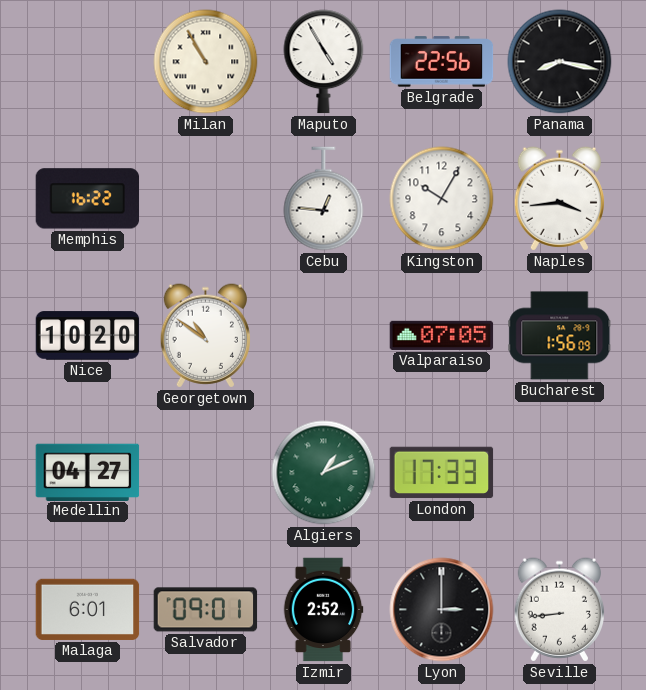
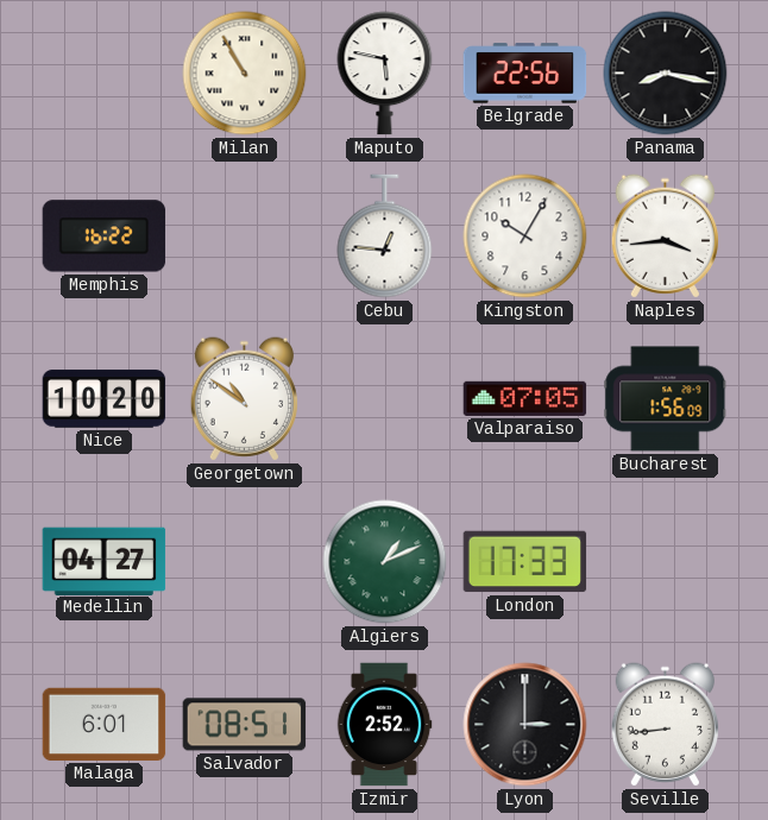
Maputo: 4:55 -> 5:47 (385, 74)
Salvador: 09:01 -> 08:51 (245, 725)
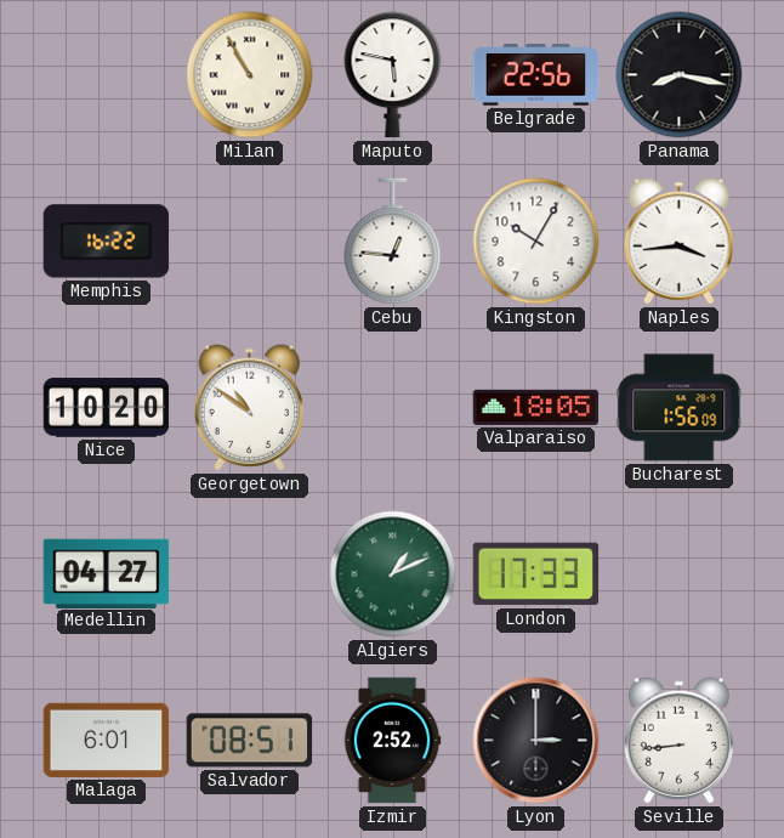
Valparaiso: 07:05 -> 18:05 (536, 407)
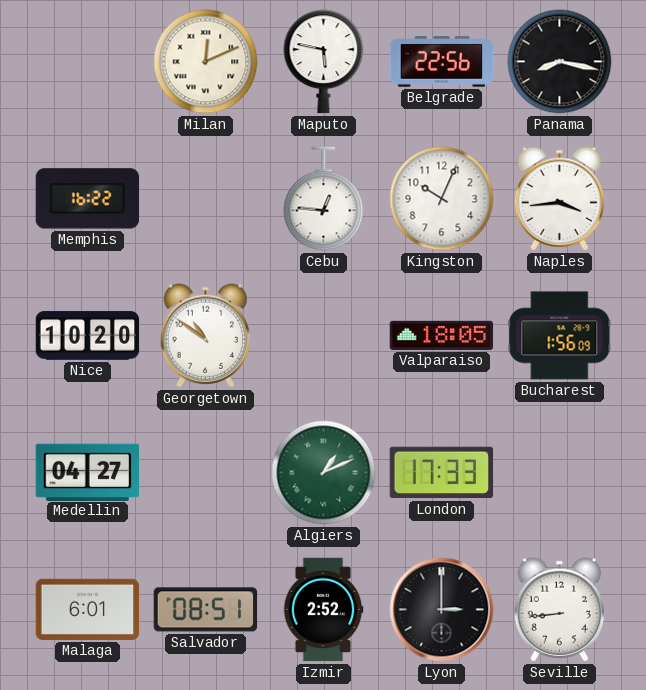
Milan: 10:55 -> 12:11 (206, 62)
Kingston: 10:05 -> 10:04 (442, 199)
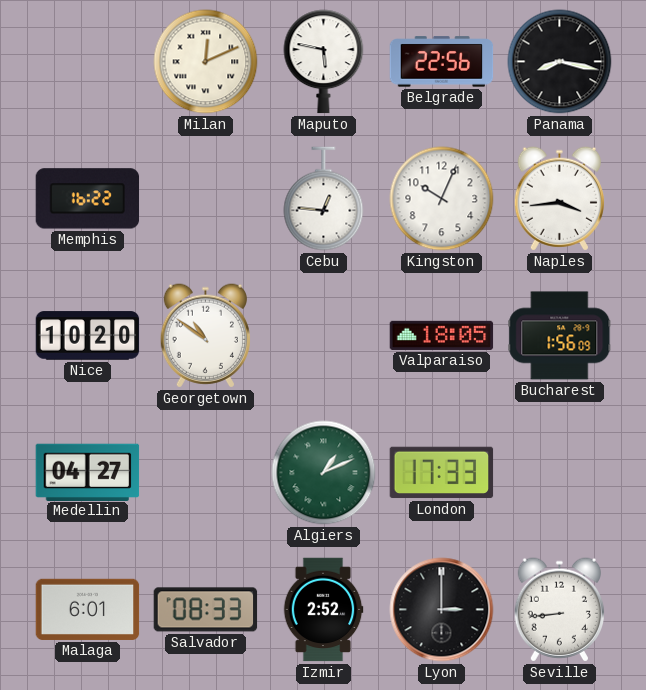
Salvador: 08:51 -> 08:33 (206, 610)
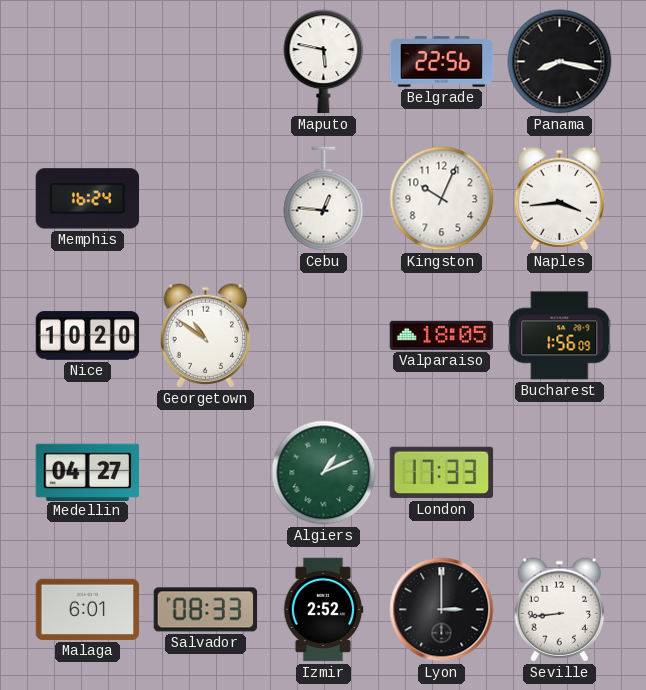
Milan: 12:11 -> none (206, 62)
Memphis: 16:22 -> 16:24 (88, 199)
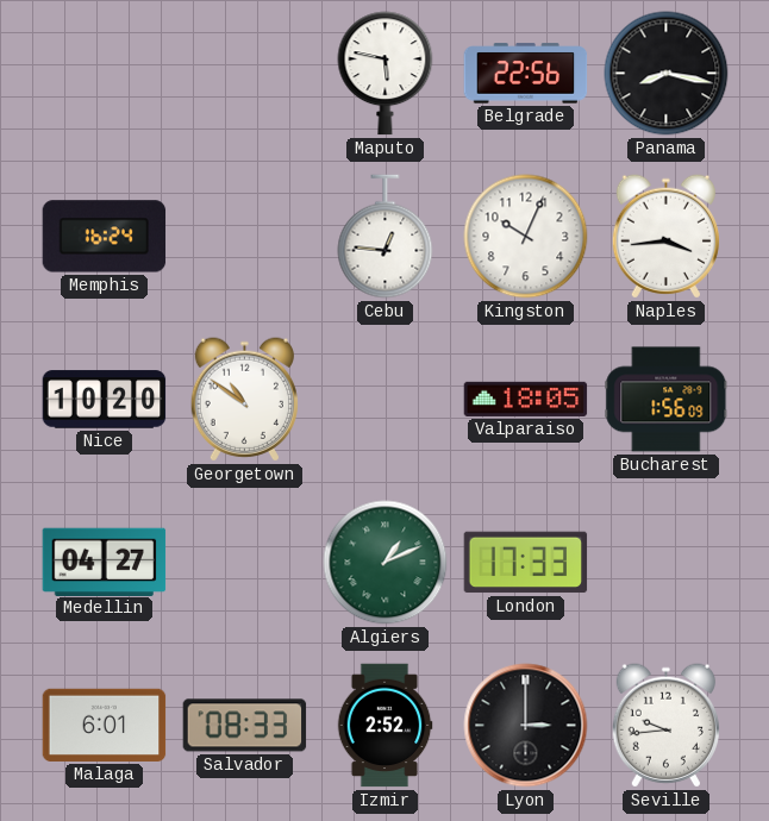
Seville: 8:44 -> 9:44 (665, 726)
